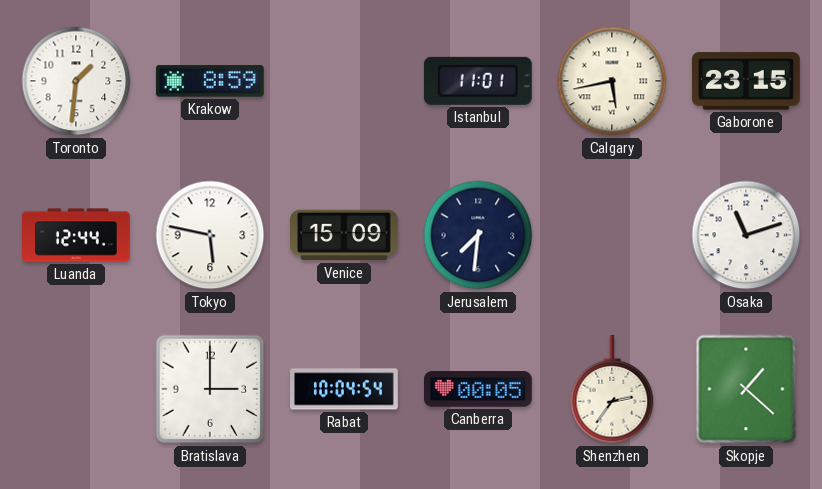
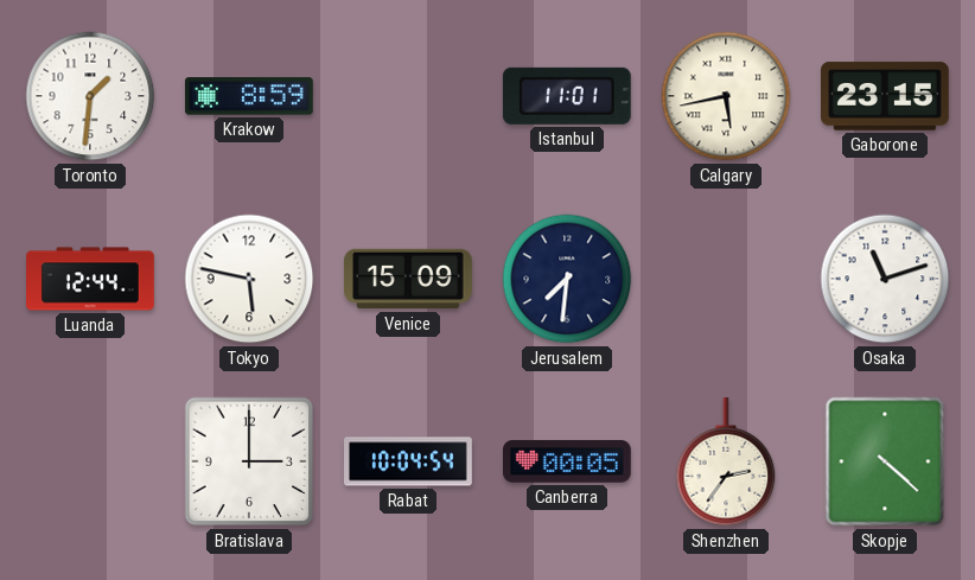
Skopje: 1:22 -> 4:22 (885, 461)
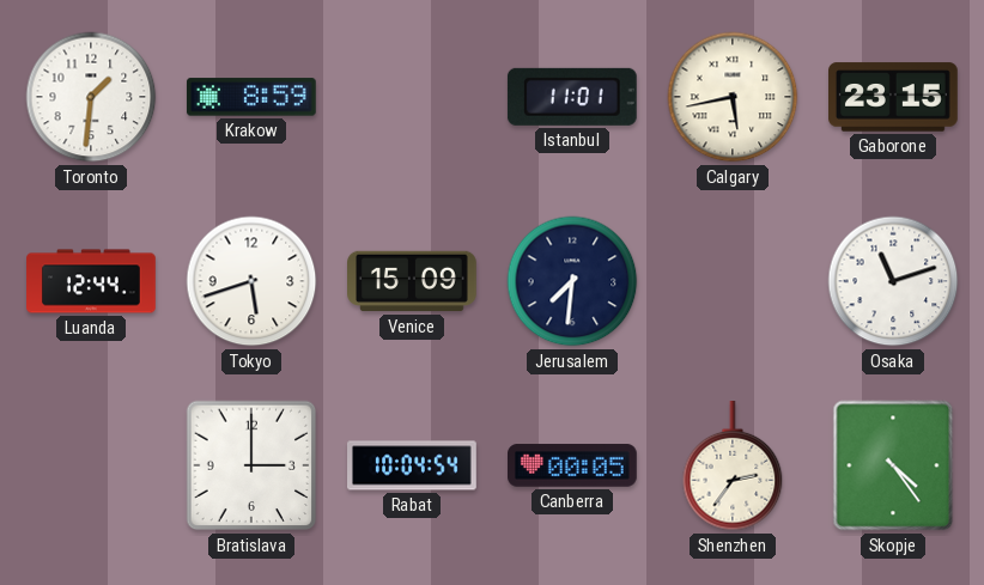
Tokyo: 5:47 -> 5:42 (251, 281)
Skopje: 4:22 -> 4:24 (893, 465)
